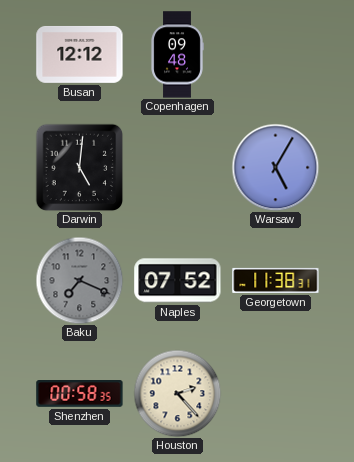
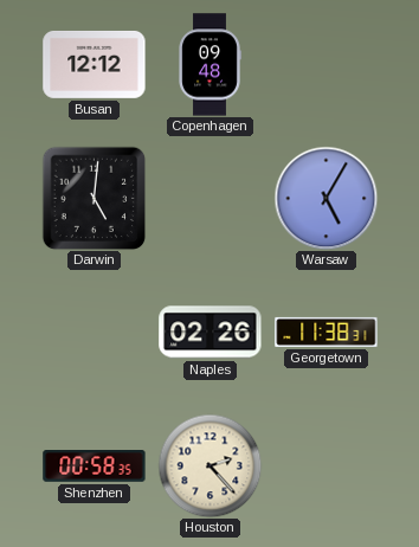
Baku: 7:19 -> none (79, 280)
Naples: 07:52 -> 02:26 (211, 333)
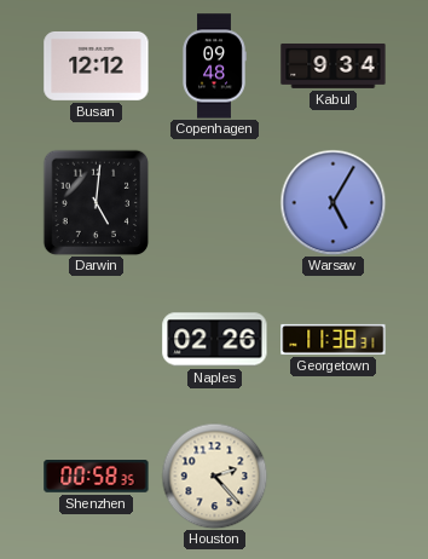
Kabul: none -> 9:34 (334, 65)
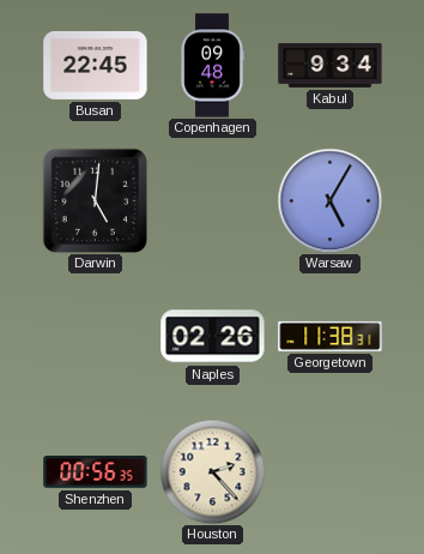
Busan: 12:12 -> 22:45 (96, 65)
Shenzhen: 00:58 -> 00:56 (96, 472)
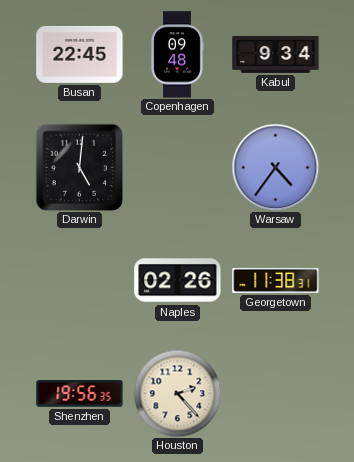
Warsaw: 5:05 -> 4:36 (275, 167)
Shenzhen: 00:56 -> 19:56 (80, 394)
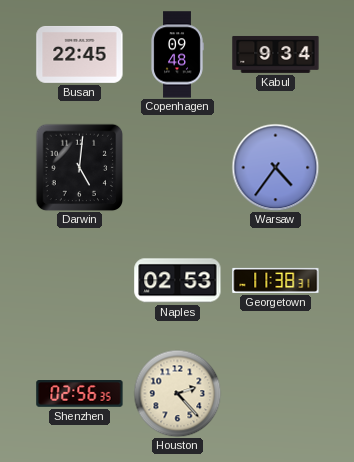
Naples: 02:26 -> 02:53 (178, 281)
Shenzhen: 19:56 -> 02:56 (80, 394)
